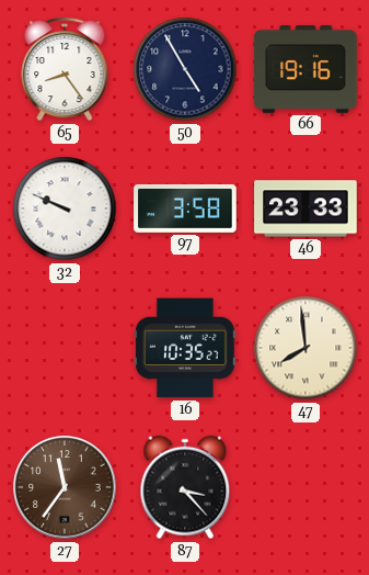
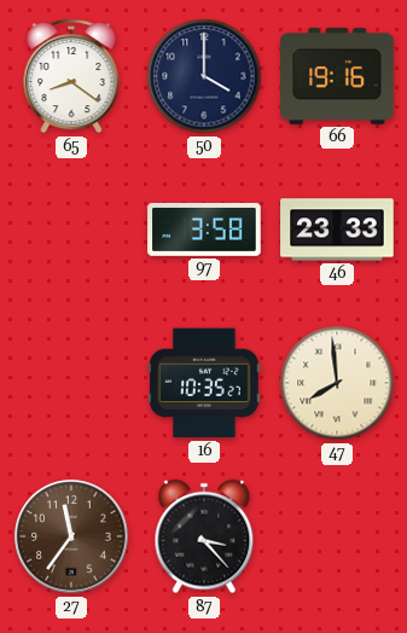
65: 8:24 -> 8:21 (71, 76)
50: 4:55 -> 4:00 (204, 76)
32: 9:49 -> none (65, 208)
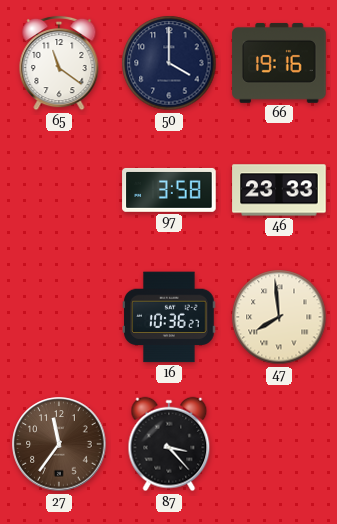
65: 8:21 -> 11:21 (59, 63)
16: 10:35 -> 10:36 (169, 317)
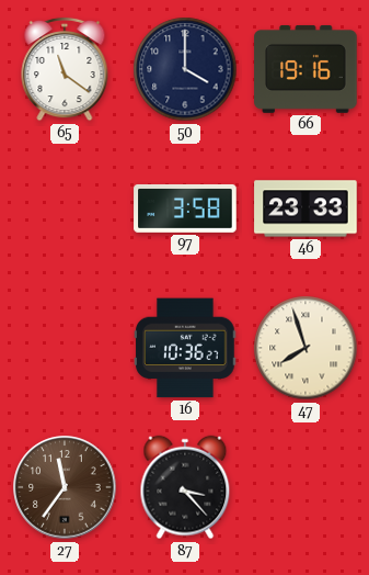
47: 7:59 -> 7:57 (305, 348)
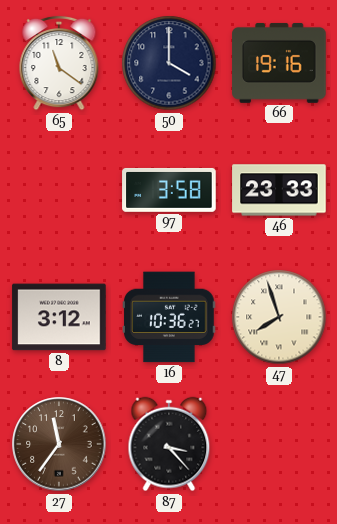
8: none -> 3:12 (59, 317)
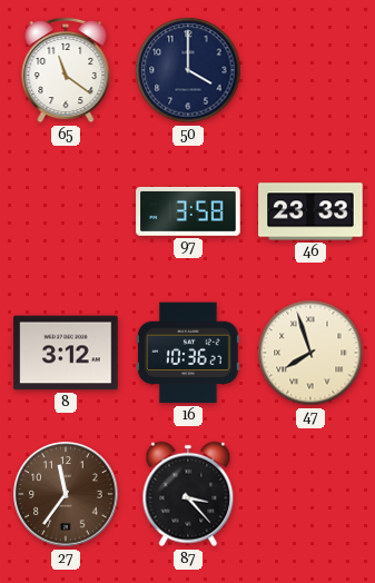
66: 19:16 -> none (279, 63)
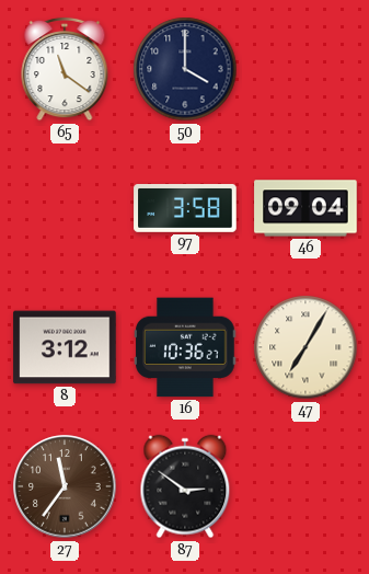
46: 23:33 -> 09:04 (305, 208)
47: 7:57 -> 7:05 (305, 347)
87: 3:23 -> 2:51 (185, 486)
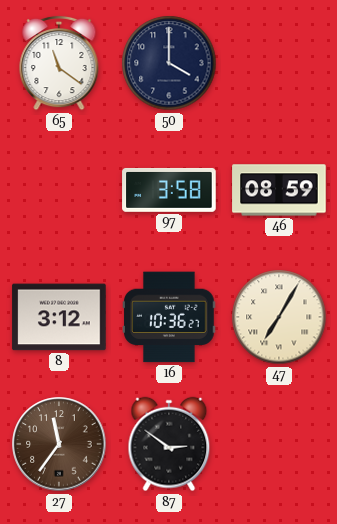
46: 09:04 -> 08:59 (279, 190)
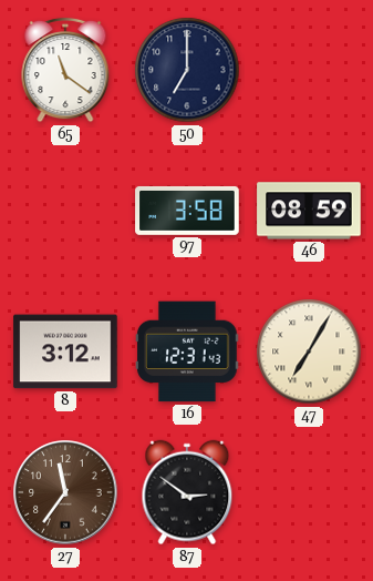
50: 4:00 -> 7:00 (187, 70)
16: 10:36 -> 12:31 (187, 351)
